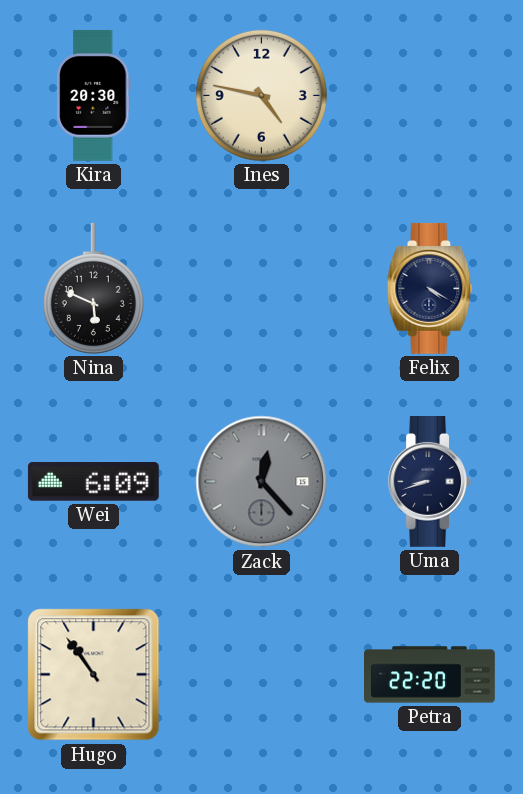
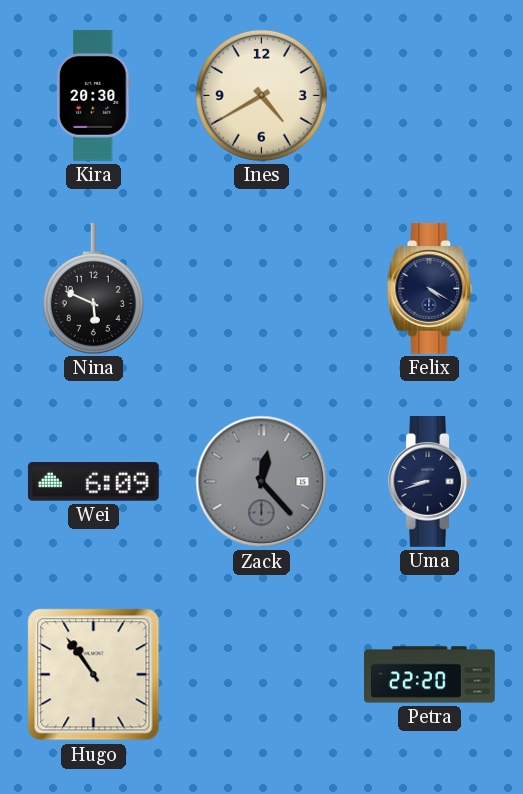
Ines: 4:47 -> 4:40 (261, 95)
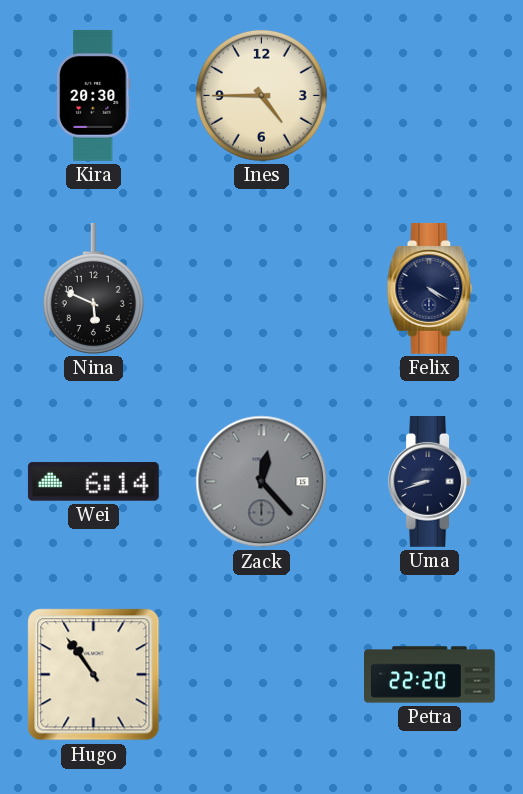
Ines: 4:40 -> 4:45 (261, 95)
Wei: 6:09 -> 6:14 (93, 482)
